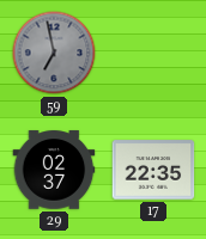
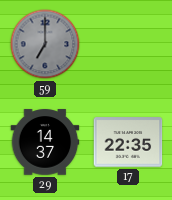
59: 6:58 -> 7:00 (45, 44)
29: 02:37 -> 14:37 (45, 142)
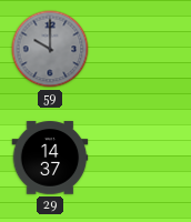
59: 7:00 -> 10:00 (50, 49)
17: 22:35 -> none (128, 142)
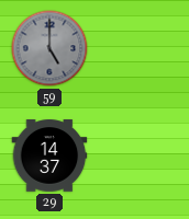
59: 10:00 -> 5:00 (49, 48)
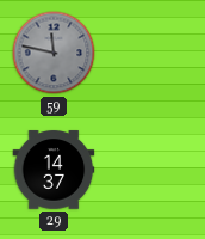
59: 5:00 -> 11:47 (54, 53)
